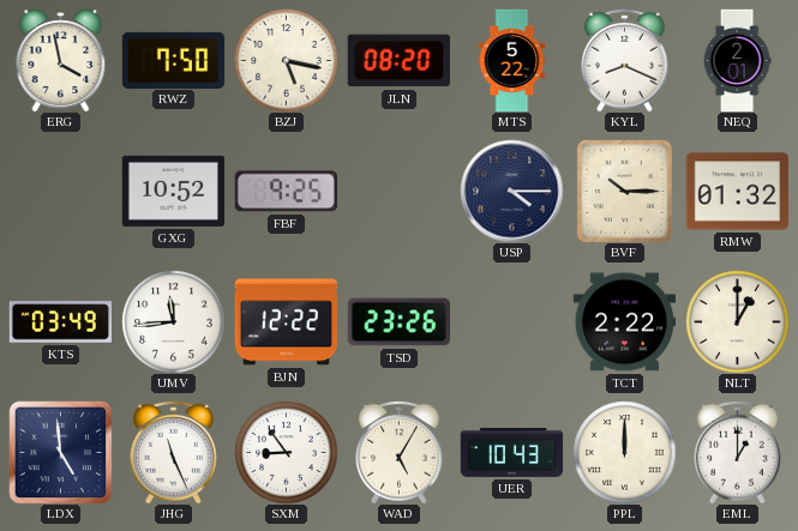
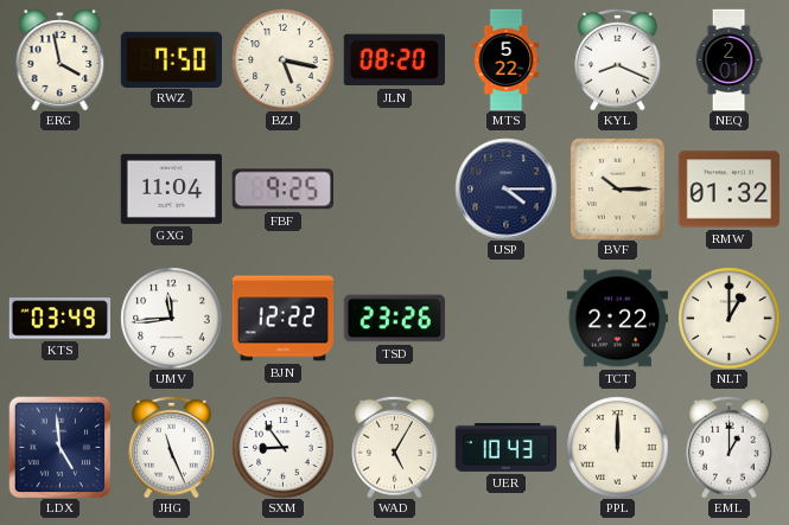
GXG: 10:52 -> 11:04 (171, 188)
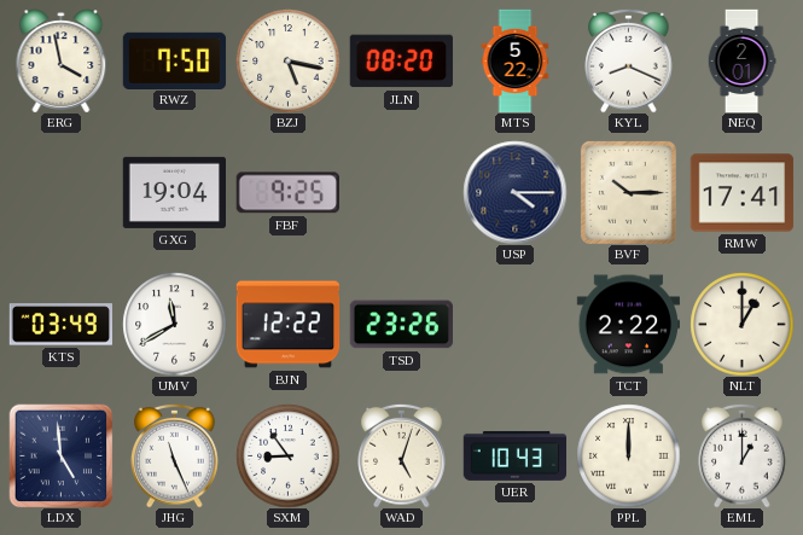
GXG: 11:04 -> 19:04 (174, 192)
RMW: 01:32 -> 17:41 (741, 193)
UMV: 11:44 -> 11:40 (174, 324)
WAD: 5:05 -> 5:03 (402, 455)
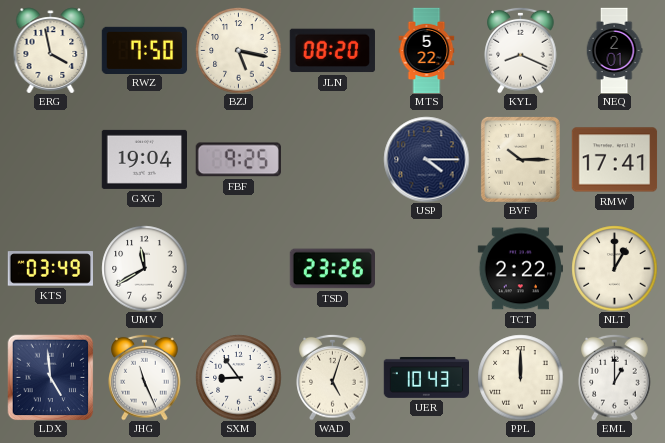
BJN: 12:22 -> none (287, 325)
